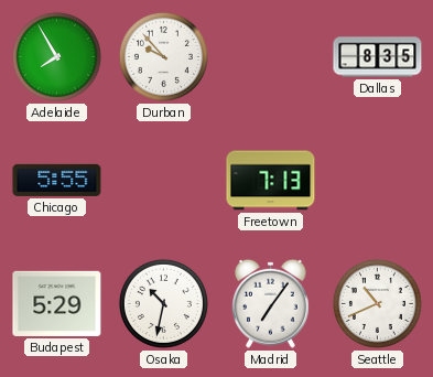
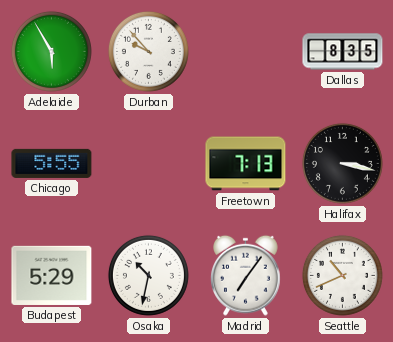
Adelaide: 7:55 -> 5:55 (51, 51)
Halifax: none -> 3:17 (342, 163)
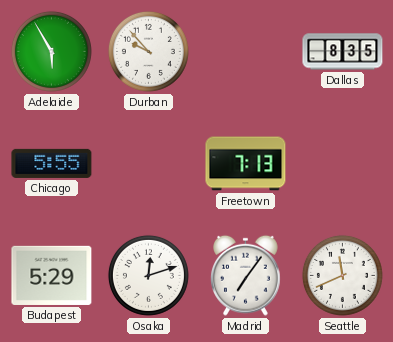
Halifax: 3:17 -> none (342, 163)
Osaka: 10:32 -> 12:12 (148, 275)
Seattle: 10:41 -> 11:41 (342, 275)
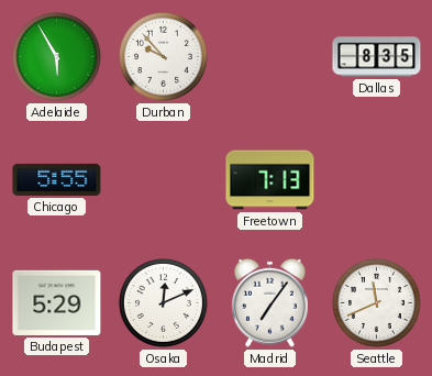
Osaka: 12:12 -> 12:11 (163, 302)
